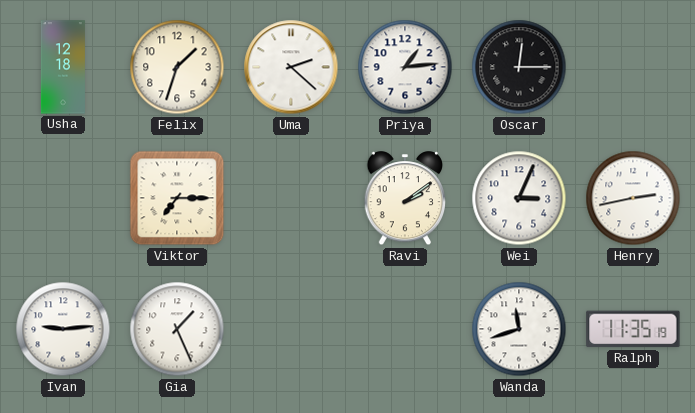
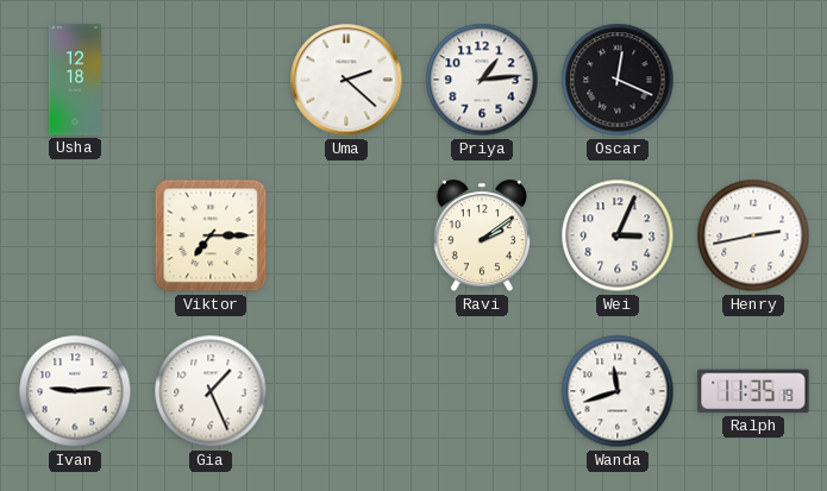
Felix: 1:33 -> none (177, 67)
Oscar: 12:15 -> 12:19 (618, 80)
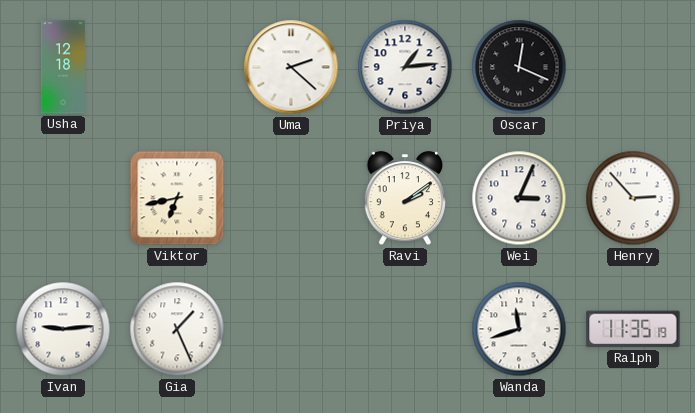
Viktor: 7:15 -> 6:43 (177, 198)
Henry: 2:43 -> 2:53 (633, 198)
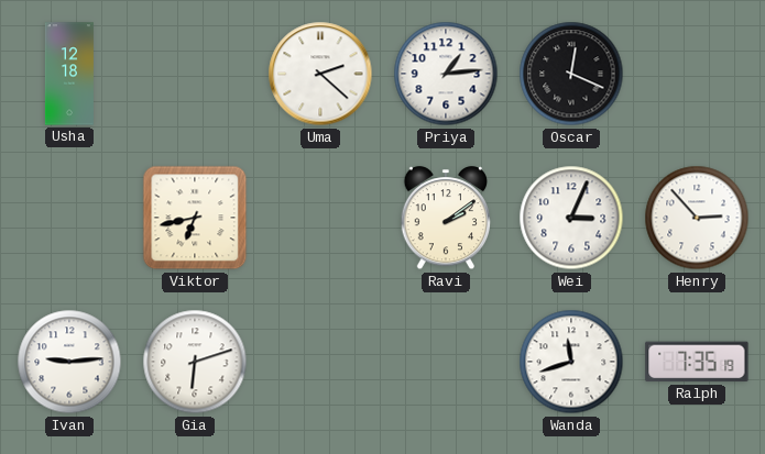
Gia: 1:26 -> 6:12 (195, 362)
Ralph: 11:35 -> 7:35 (697, 362)
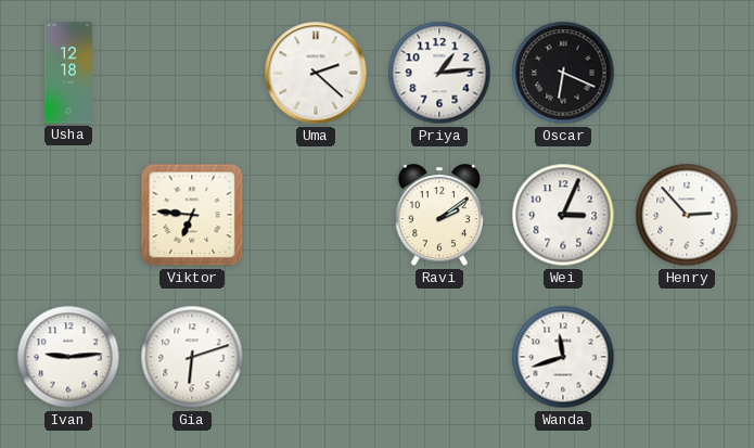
Oscar: 12:19 -> 6:19 (563, 73)
Viktor: 6:43 -> 6:46 (192, 215)
Ralph: 7:35 -> none (697, 362)
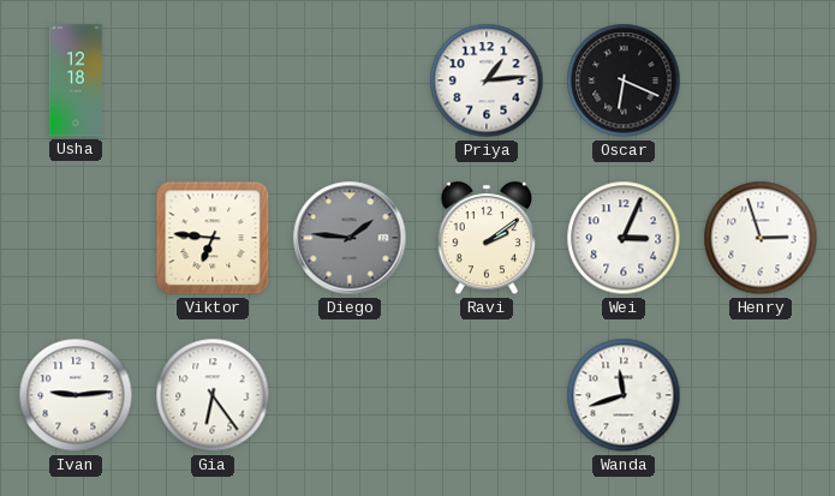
Uma: 2:22 -> none (316, 73)
Diego: none -> 1:46 (350, 238)
Henry: 2:53 -> 2:57 (761, 238)
Gia: 6:12 -> 6:24 (213, 395)
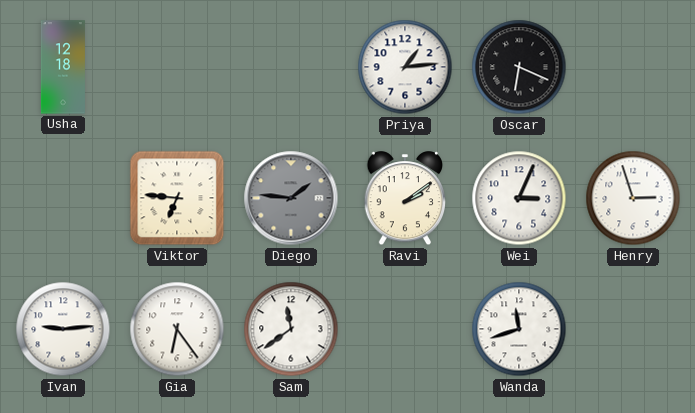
Sam: none -> 11:39 (291, 329)
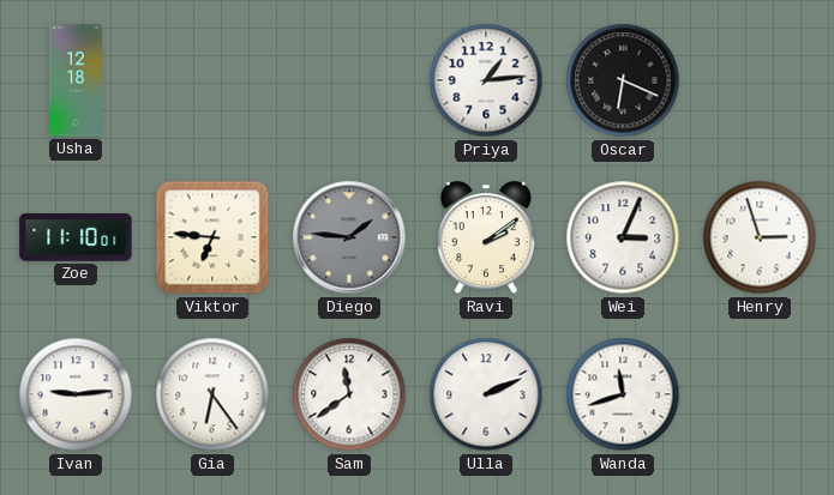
Zoe: none -> 11:10 (76, 239)
Ulla: none -> 2:11 (486, 394)
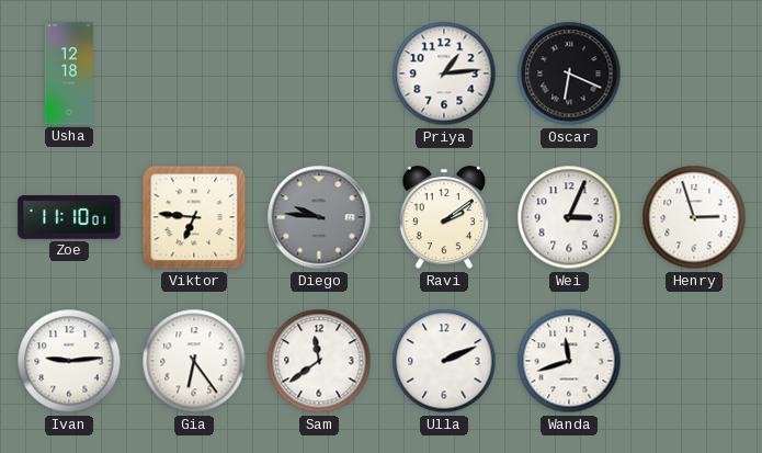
Diego: 1:46 -> 9:46 (319, 217)
